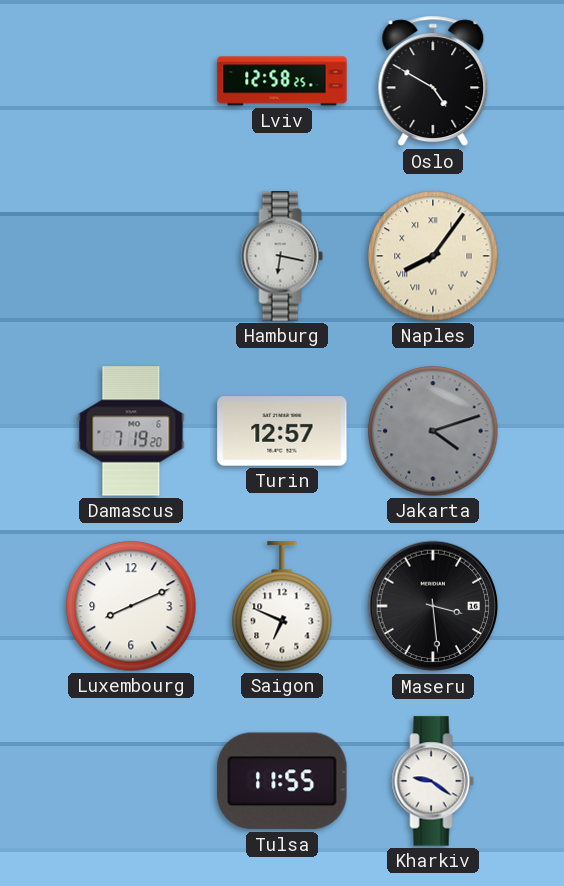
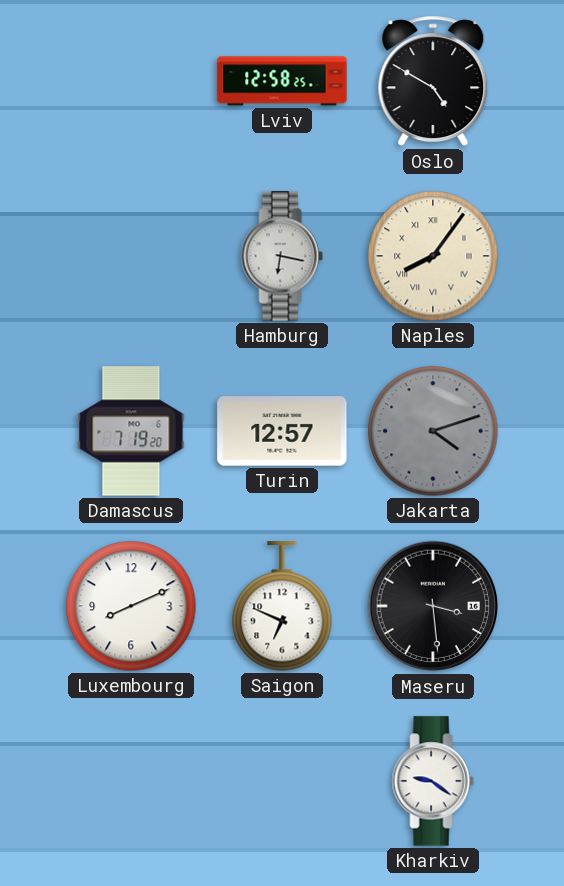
Tulsa: 11:55 -> none (282, 781)
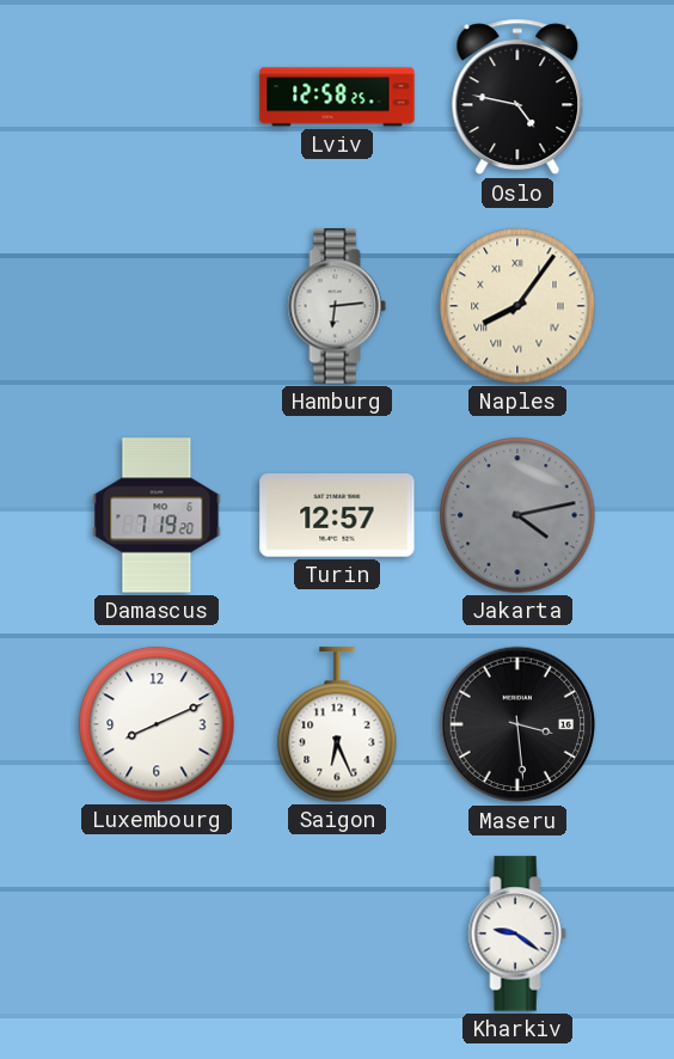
Oslo: 4:50 -> 4:47 (517, 97)
Hamburg: 6:17 -> 6:14 (337, 306)
Jakarta: 4:12 -> 4:13 (517, 515)
Saigon: 6:49 -> 6:26 (337, 724)
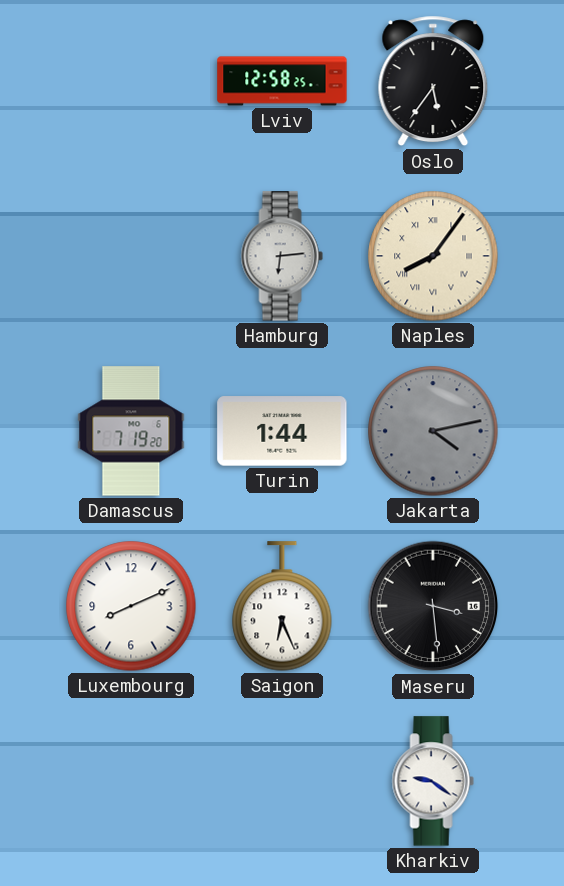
Oslo: 4:47 -> 5:36 (433, 81)
Turin: 12:57 -> 1:44 (282, 431)
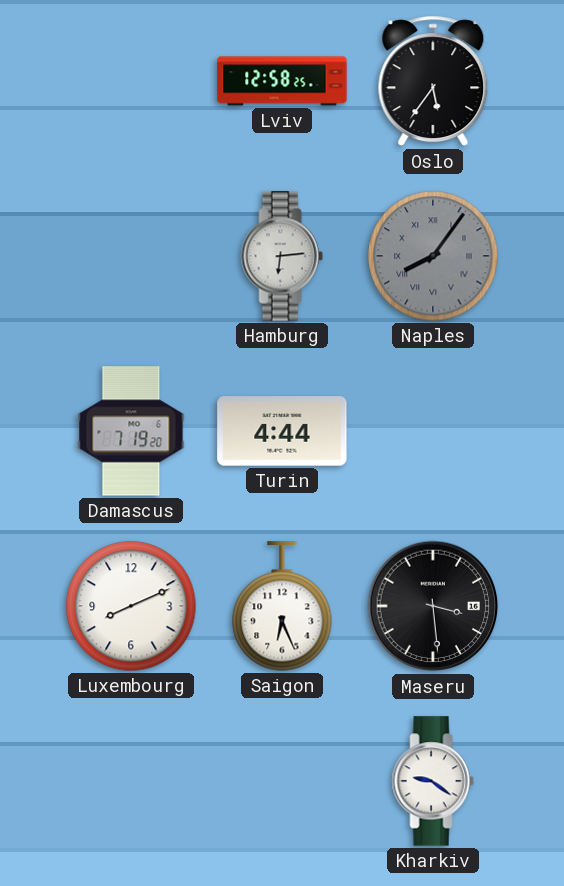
Naples dial: cream -> grey (433, 256)
Turin: 1:44 -> 4:44 (282, 431)
Jakarta: 4:13 -> none (433, 431)
